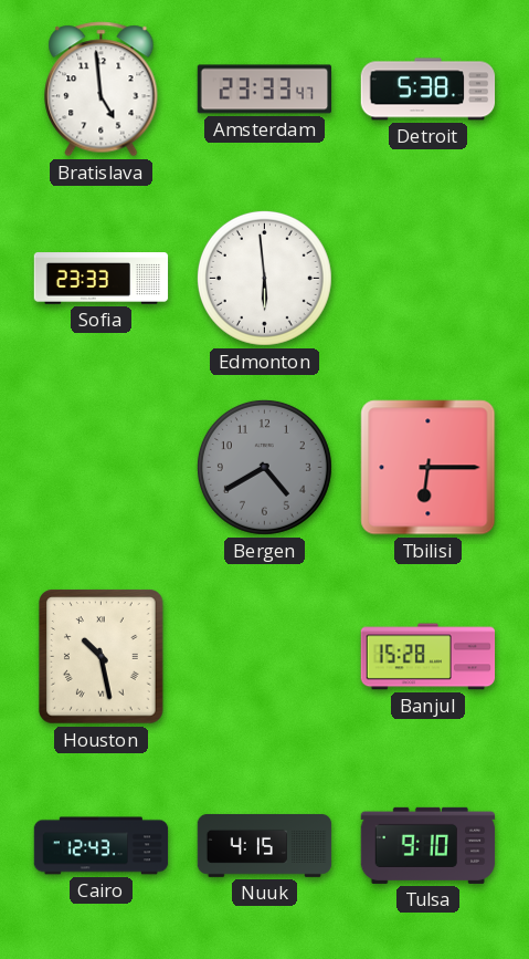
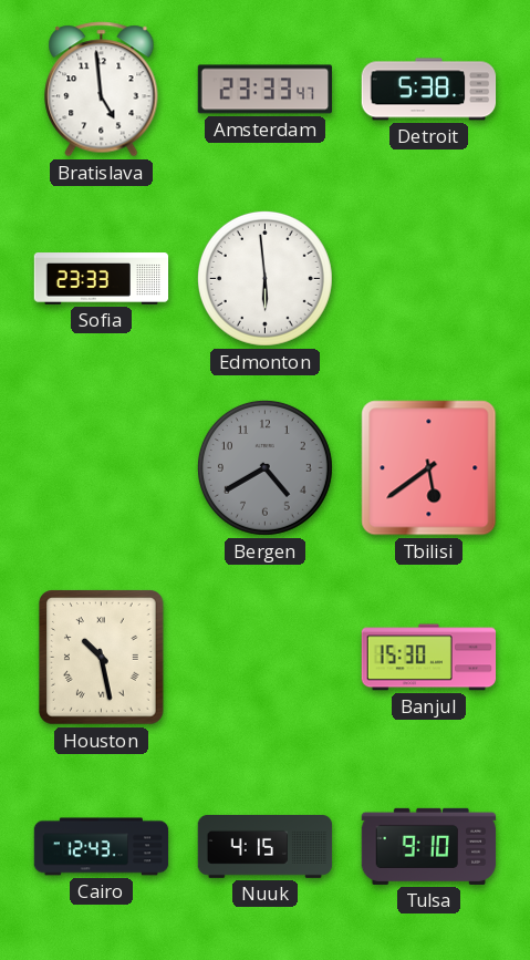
Tbilisi: 6:15 -> 5:39 (429, 468)
Banjul: 15:28 -> 15:30 (429, 658)
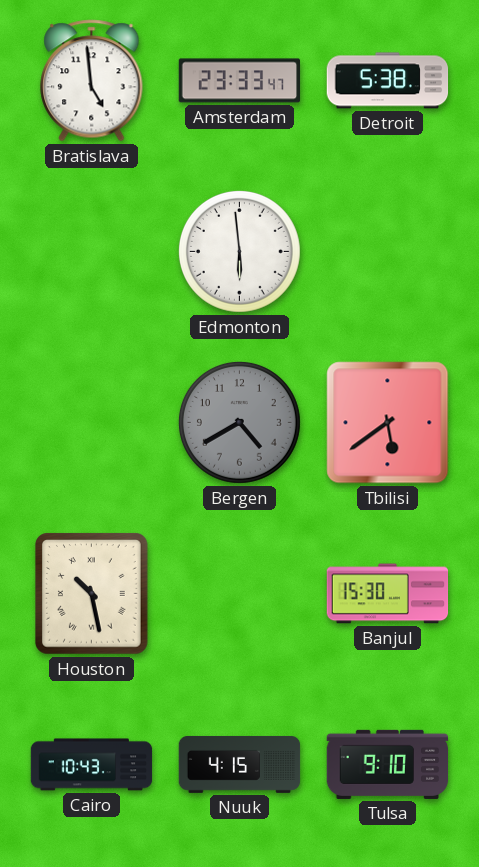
Sofia: 23:33 -> none (102, 279)
Cairo: 12:43 -> 10:43 (92, 765)
